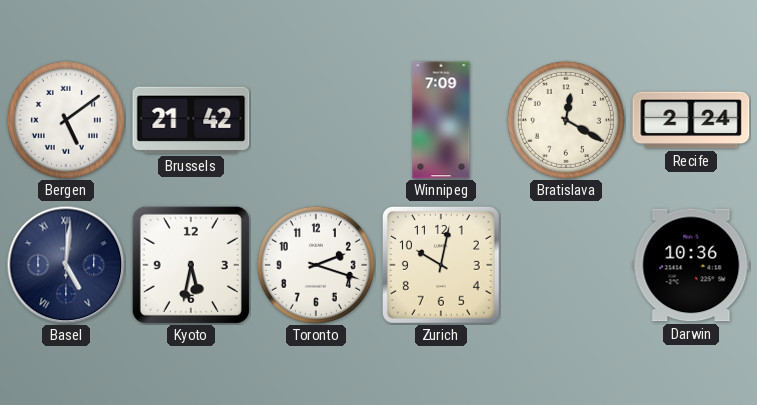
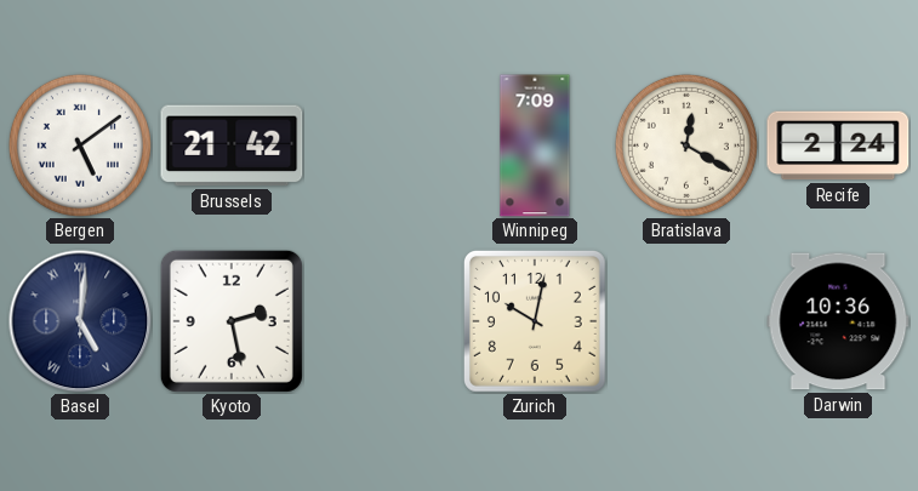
Kyoto: 5:32 -> 2:28 (232, 321)
Toronto: 2:18 -> none (316, 265)
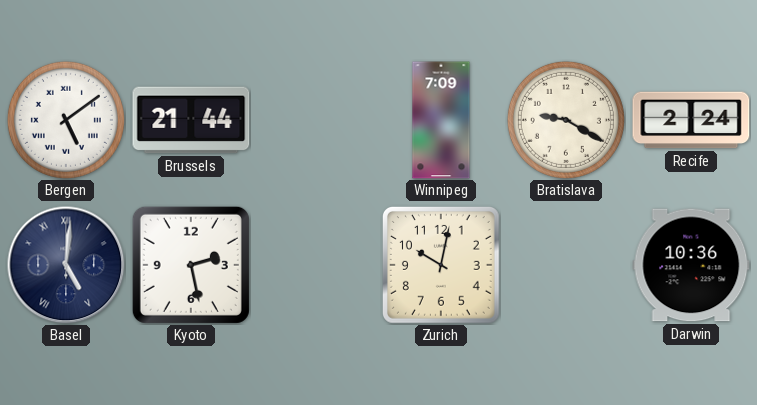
Brussels: 21:42 -> 21:44 (191, 120)
Bratislava: 12:20 -> 9:20 (566, 120)
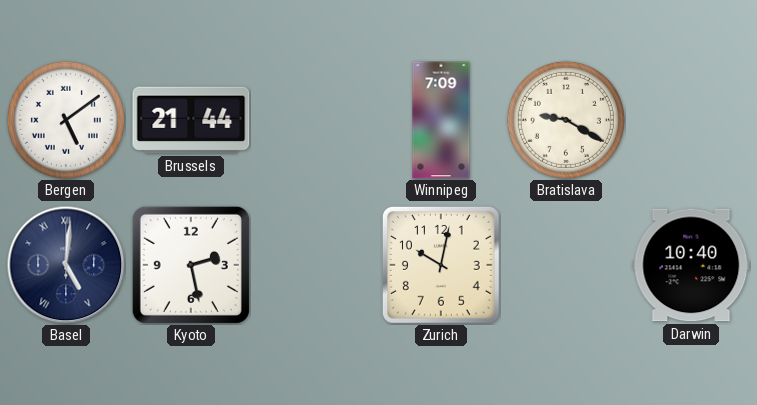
Recife: 2:24 -> none (691, 120)
Darwin: 10:36 -> 10:40 (691, 265)
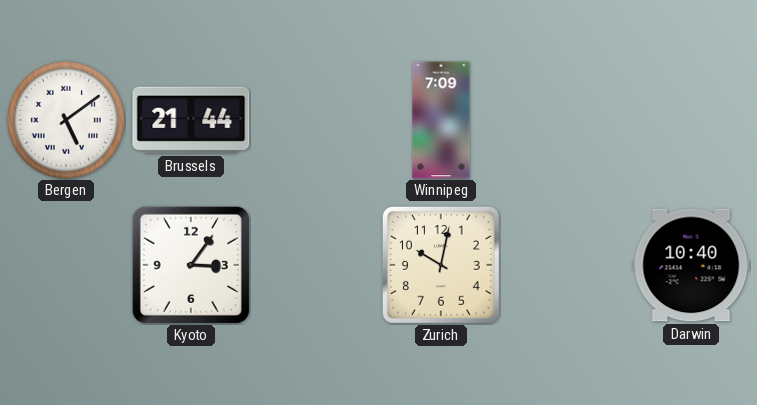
Bratislava: 9:20 -> none (566, 120)
Basel: 5:01 -> none (66, 265)
Kyoto: 2:28 -> 3:06 (191, 265)
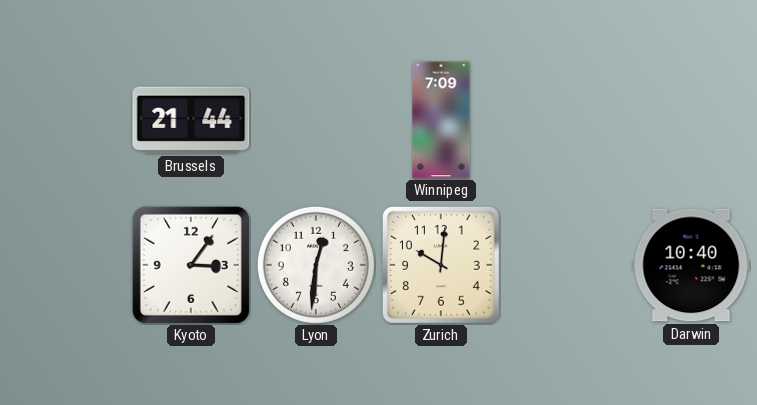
Bergen: 5:09 -> none (66, 120)
Lyon: none -> 12:31 (316, 265)
Zurich: 10:02 -> 10:01 (441, 265)
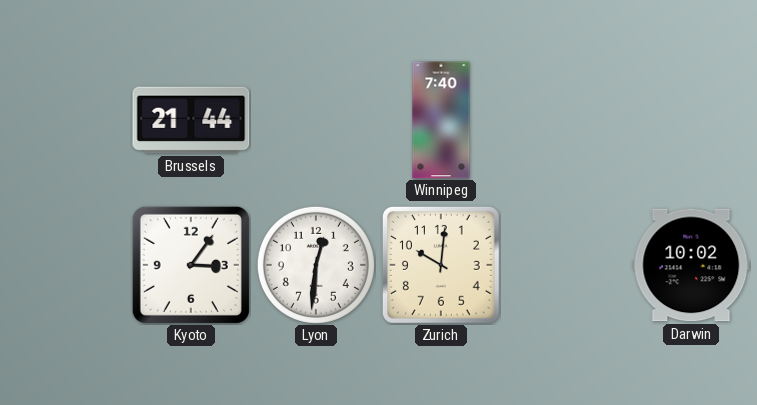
Winnipeg: 7:09 -> 7:40 (441, 120)
Darwin: 10:40 -> 10:02 (691, 265)
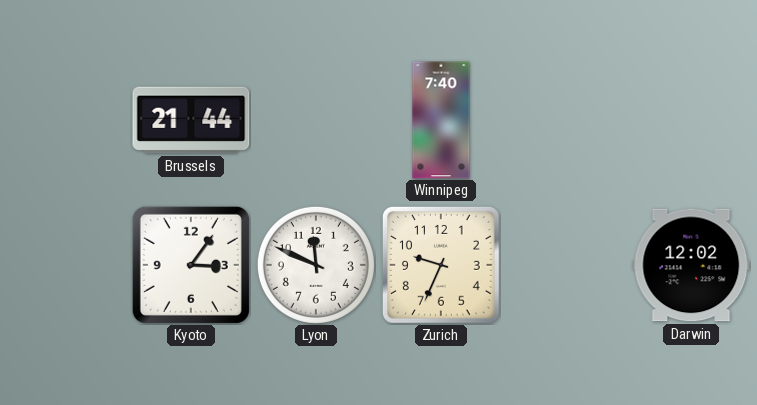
Lyon: 12:31 -> 11:49 (316, 265)
Zurich: 10:01 -> 9:34 (441, 265)
Darwin: 10:02 -> 12:02 (691, 265)
